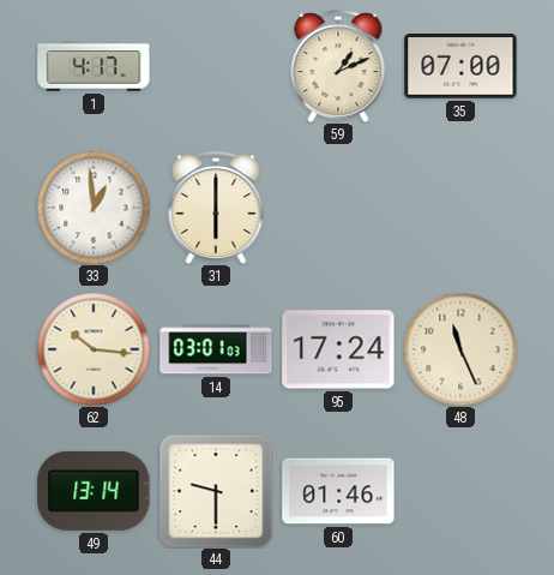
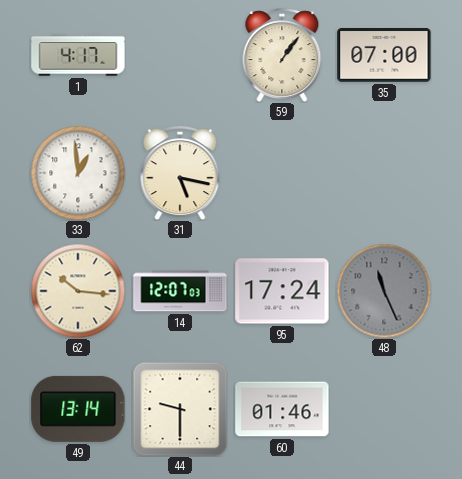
59: 1:11 -> 1:06 (282, 55)
31: 6:00 -> 5:17 (180, 173)
14: 03:01 -> 12:07 (180, 291)
48 dial: cream -> grey (384, 291)
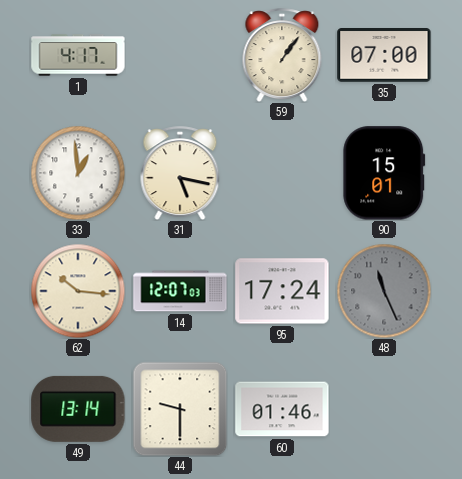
90: none -> 15:01 (384, 173)
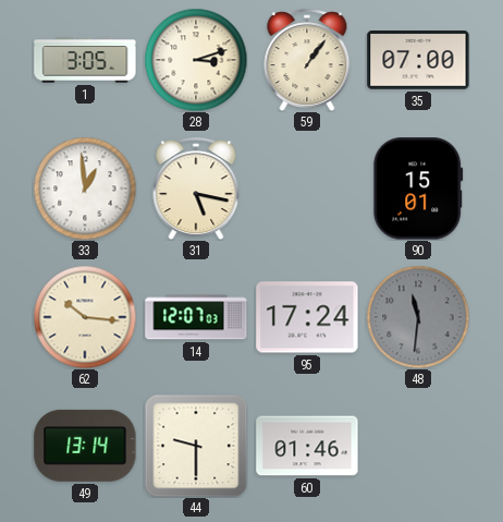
1: 4:17 -> 3:05 (85, 60)
28: none -> 3:12 (196, 60)
48: 11:26 -> 11:31 (418, 317)
